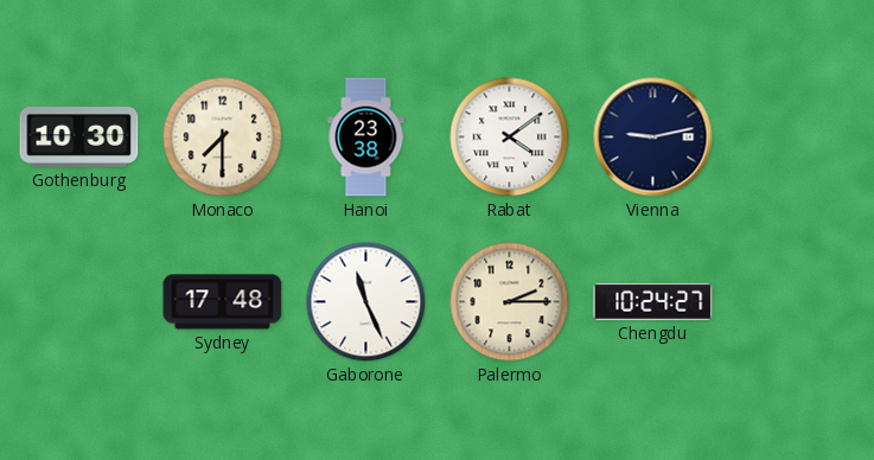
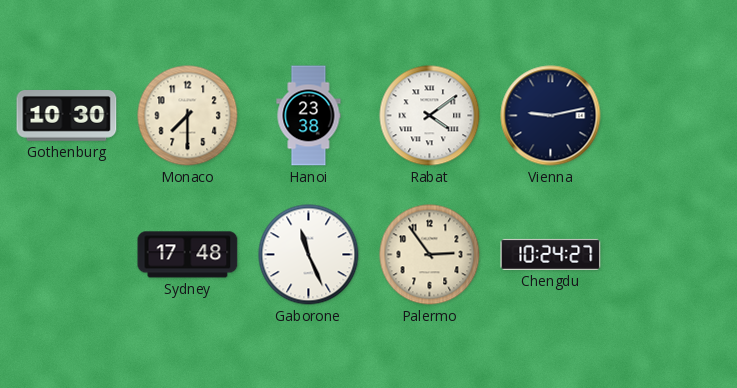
Palermo: 2:15 -> 2:54 (430, 255)
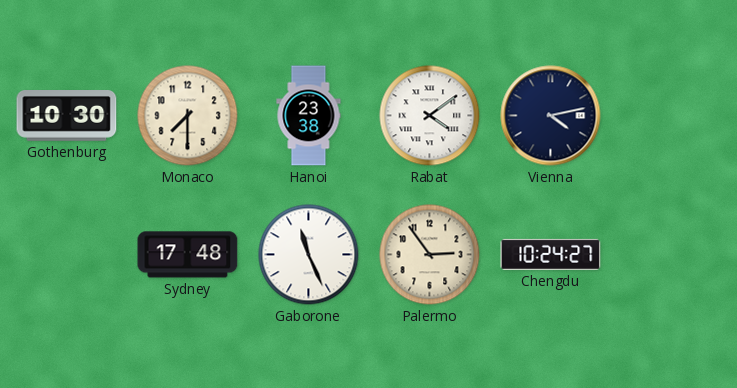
Vienna: 9:13 -> 4:13 (551, 116)
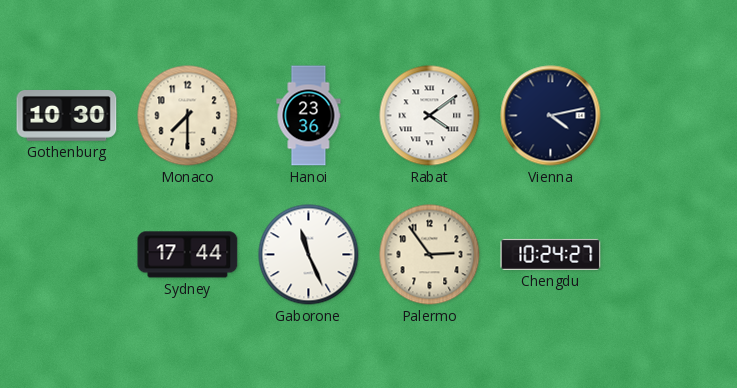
Hanoi: 23:38 -> 23:36 (309, 116)
Sydney: 17:48 -> 17:44 (188, 255)
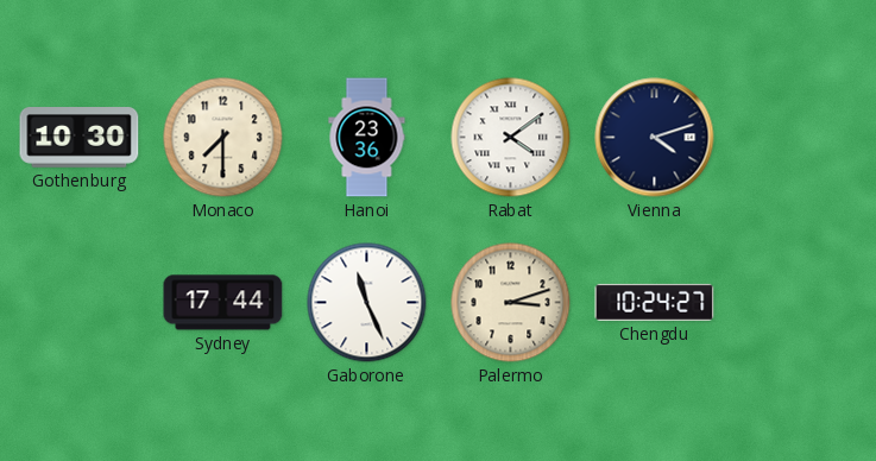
Vienna: 4:13 -> 4:12 (655, 138)
Palermo: 2:54 -> 3:12 (511, 303)
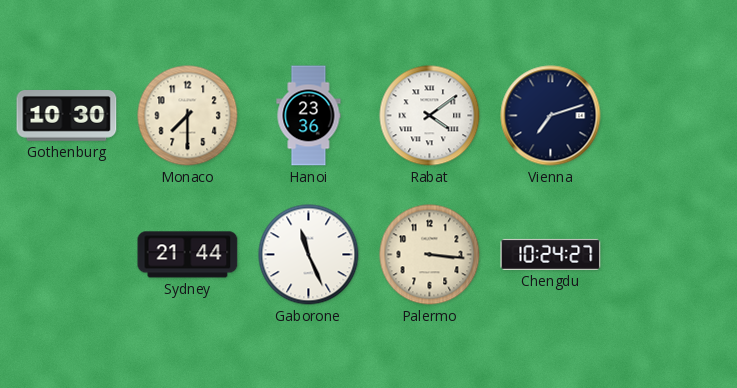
Vienna: 4:12 -> 7:12 (551, 116)
Sydney: 17:44 -> 21:44 (188, 255)
Palermo: 3:12 -> 3:16 (430, 255)
